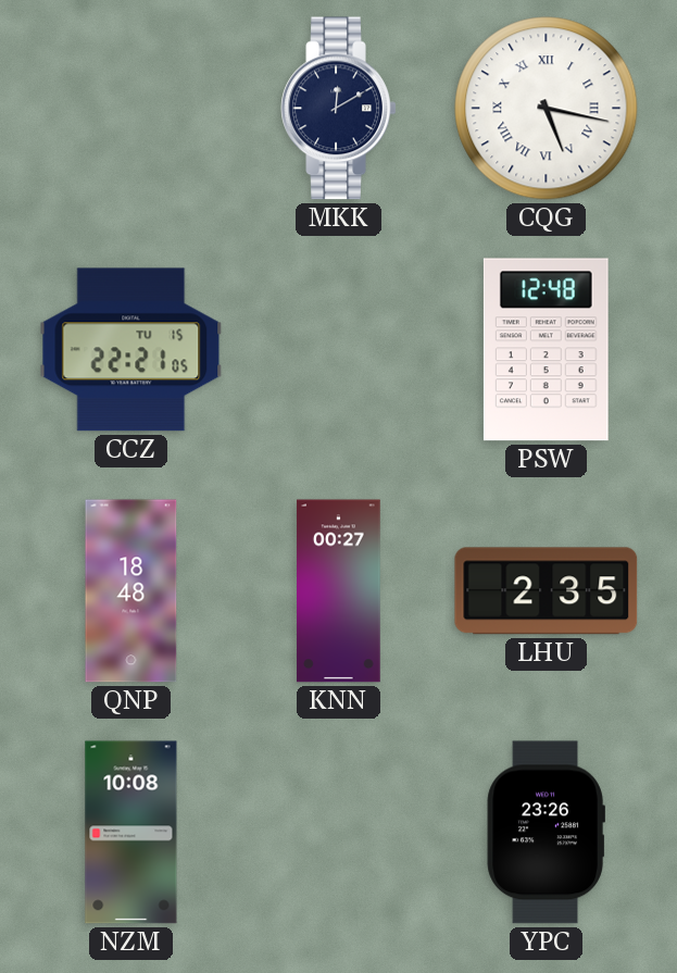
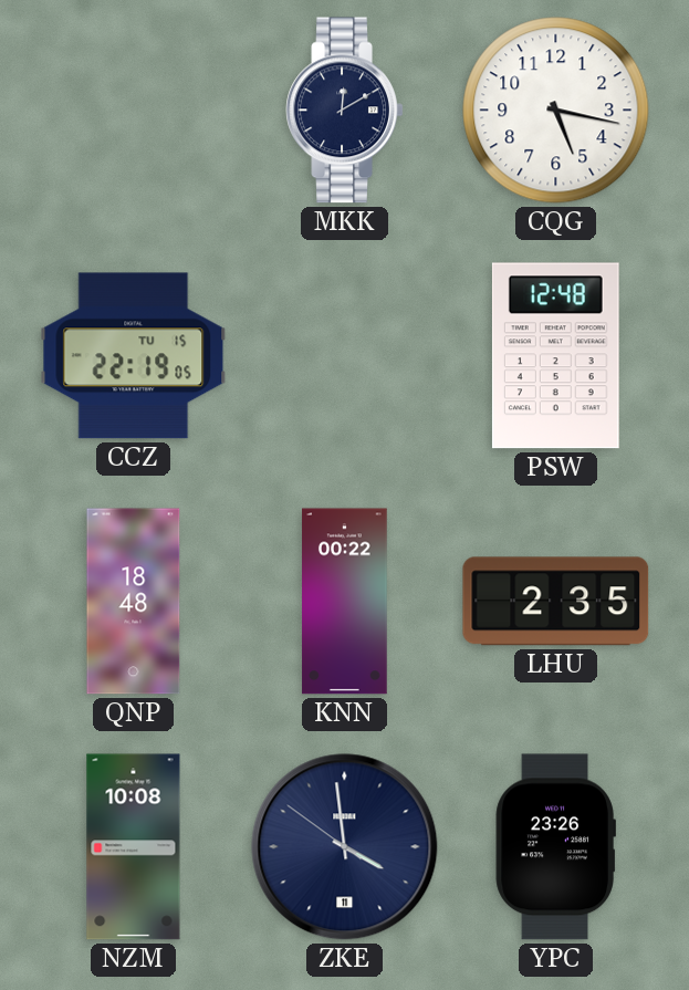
CQG numerals: Roman -> Arabic (556, 111)
CCZ: 22:21 -> 22:19 (134, 356)
KNN: 00:27 -> 00:22 (345, 602)
ZKE: none -> 3:58 (345, 847)
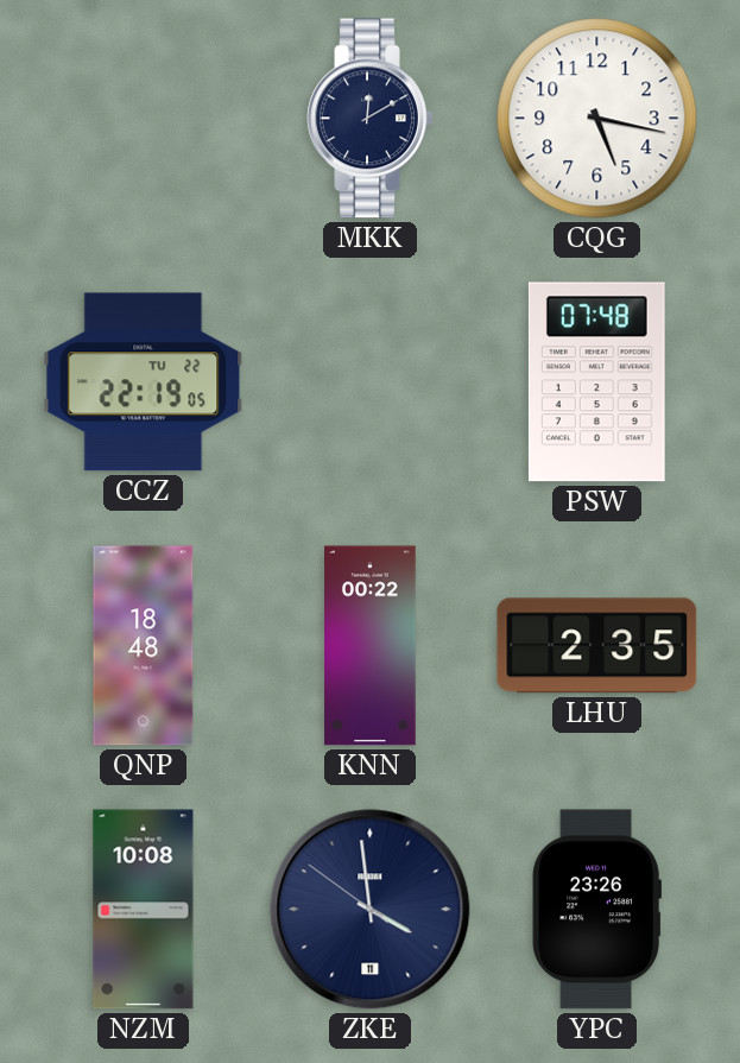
CCZ date: TU 15 -> TU 22 (144, 382)
PSW: 12:48 -> 07:48 (596, 382)
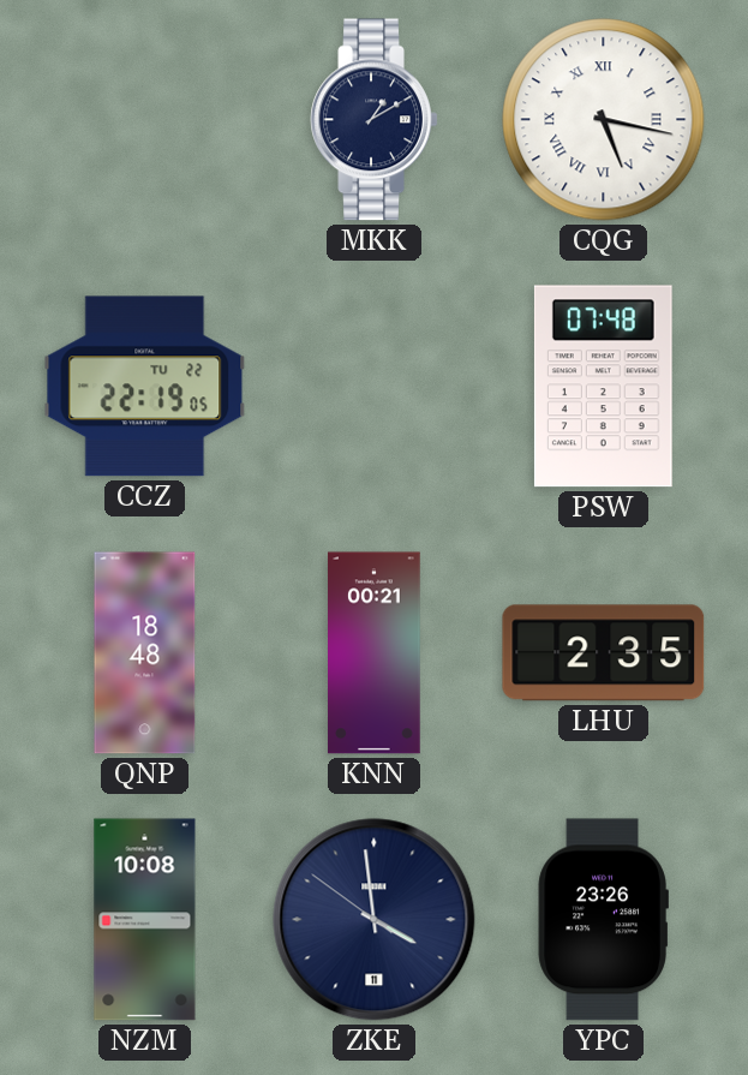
MKK: 12:10 -> 1:10 (375, 120)
CQG numerals: Arabic -> Roman (604, 120)
KNN: 00:22 -> 00:21 (375, 653)
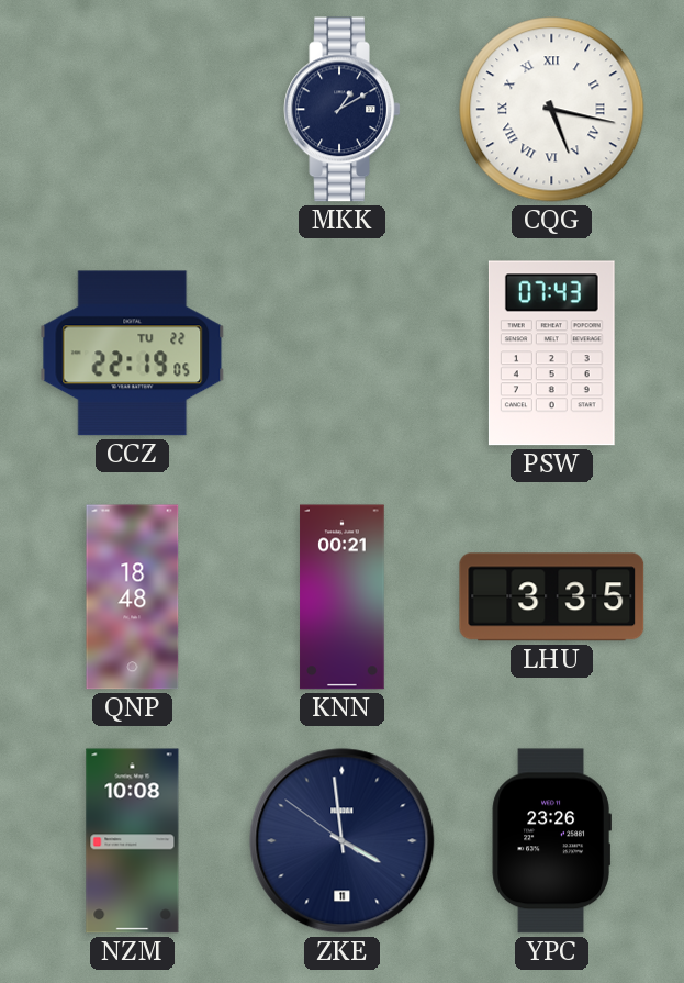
PSW: 07:48 -> 07:43 (551, 354)
LHU: 2:35 -> 3:35 (552, 597)
